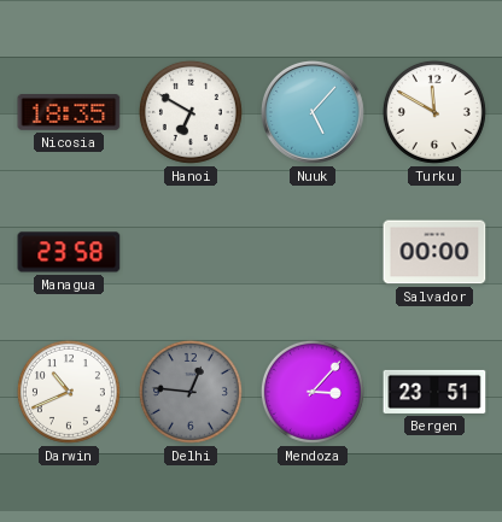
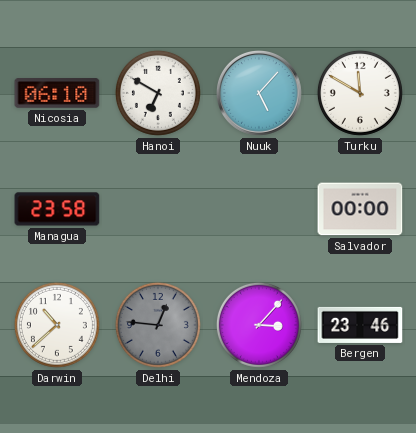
Nicosia: 18:35 -> 06:10 (57, 93)
Darwin: 10:41 -> 10:38 (57, 325)
Bergen: 23:51 -> 23:46 (360, 325)
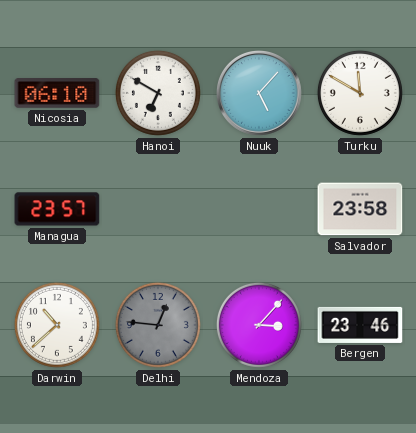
Managua: 23:58 -> 23:57 (57, 209)
Salvador: 00:00 -> 23:58 (360, 209)
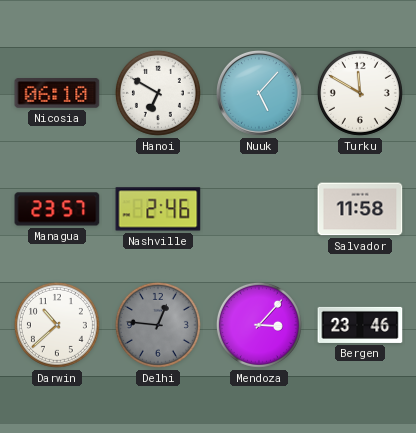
Nashville: none -> 2:46 (158, 209)
Salvador: 23:58 -> 11:58 (360, 209)
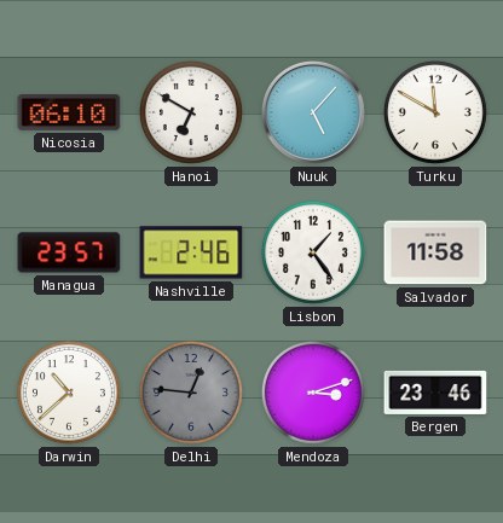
Lisbon: none -> 1:24 (313, 252)
Mendoza: 3:07 -> 3:12 (313, 393)
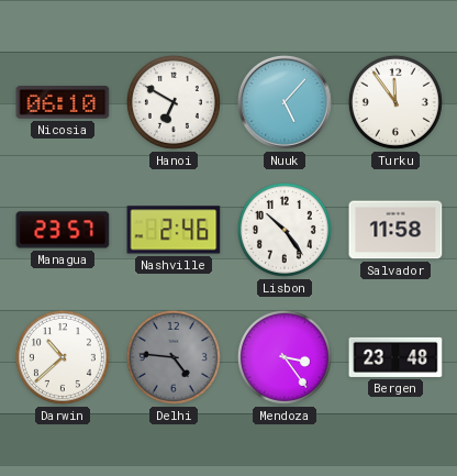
Turku: 11:50 -> 11:54 (395, 102)
Lisbon: 1:24 -> 10:24 (285, 230)
Delhi: 12:46 -> 4:46 (174, 357)
Mendoza: 3:12 -> 3:24 (285, 357)
Bergen: 23:46 -> 23:48 (395, 357)
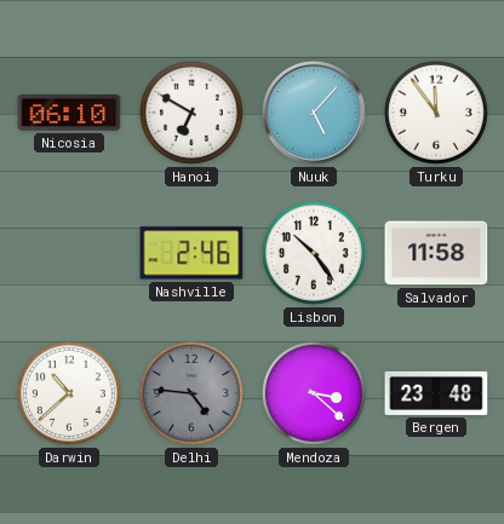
Managua: 23:57 -> none (63, 230)
Mendoza: 3:24 -> 3:22 (314, 393)
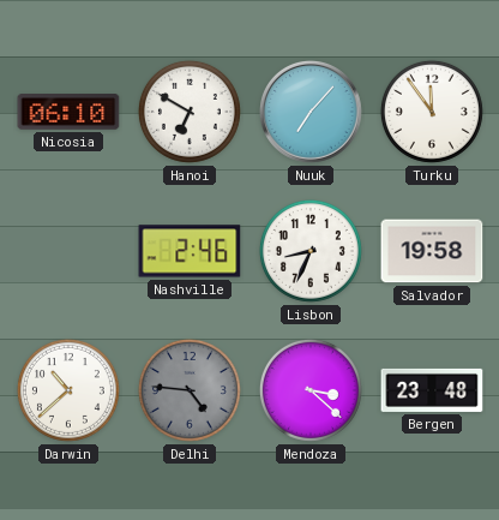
Nuuk: 5:07 -> 7:07 (312, 113)
Lisbon: 10:24 -> 8:34 (311, 251)
Salvador: 11:58 -> 19:58 (432, 251)
